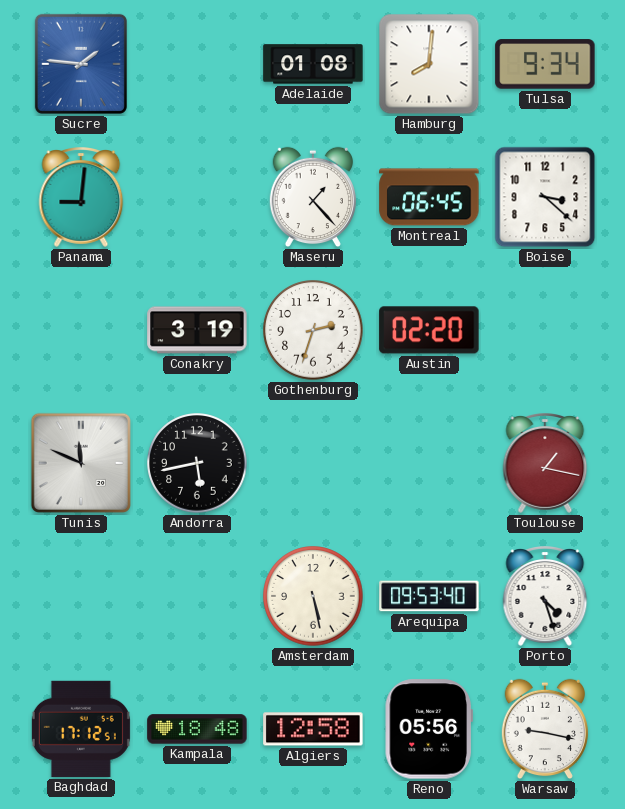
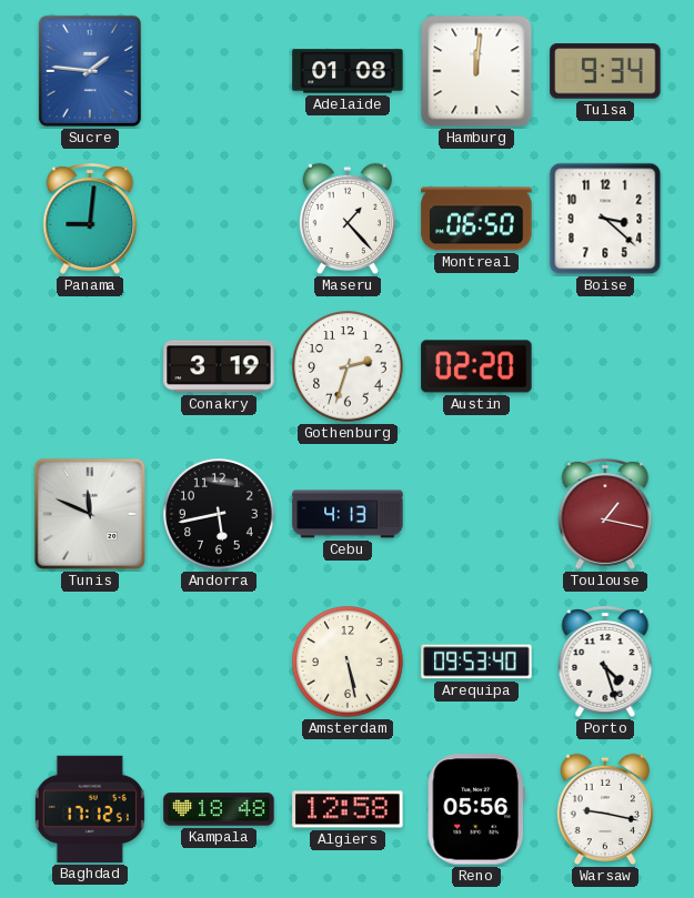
Hamburg: 8:01 -> 12:01 (476, 71)
Montreal: 06:45 -> 06:50 (476, 219)
Cebu: none -> 4:13 (348, 514)
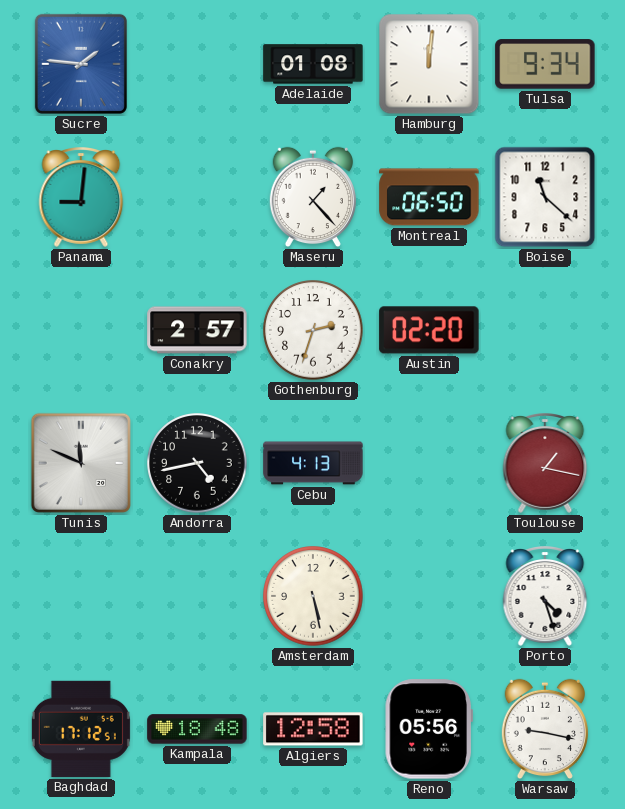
Boise: 3:22 -> 11:22 (545, 197)
Conakry: 3:19 -> 2:57 (197, 330)
Andorra: 5:43 -> 4:43 (197, 463)
Arequipa: 09:53 -> none (476, 662)
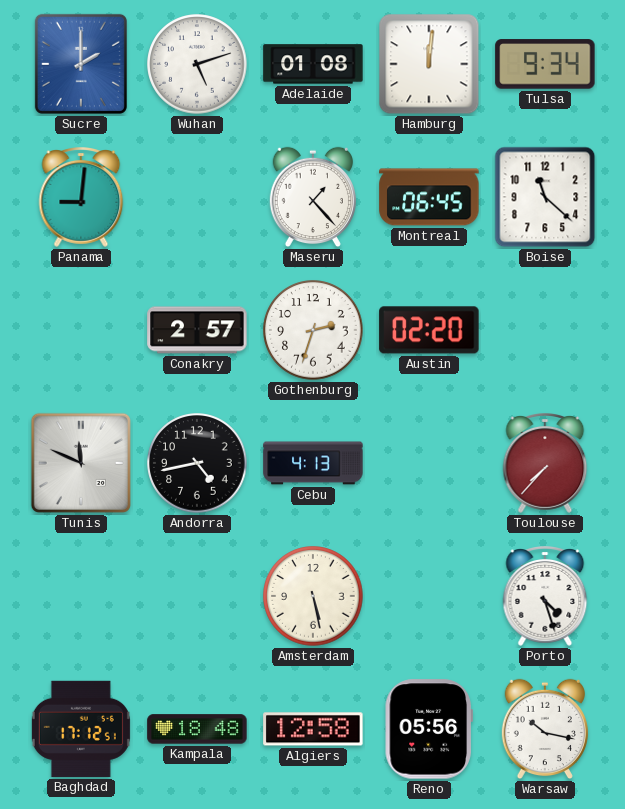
Sucre: 1:46 -> 2:00 (81, 64)
Wuhan: none -> 5:12 (197, 64)
Montreal: 06:50 -> 06:45 (429, 197)
Toulouse: 1:17 -> 7:37 (545, 464)
Warsaw: 9:17 -> 10:17 (545, 729)
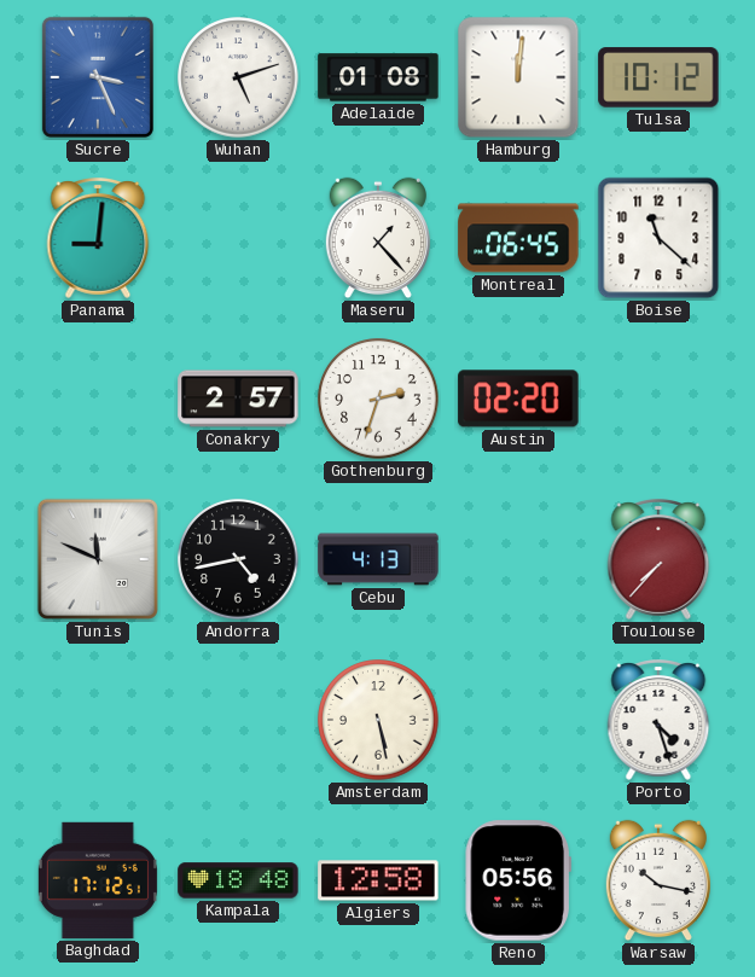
Sucre: 2:00 -> 3:26 (98, 77)
Tulsa: 9:34 -> 10:12 (658, 77)
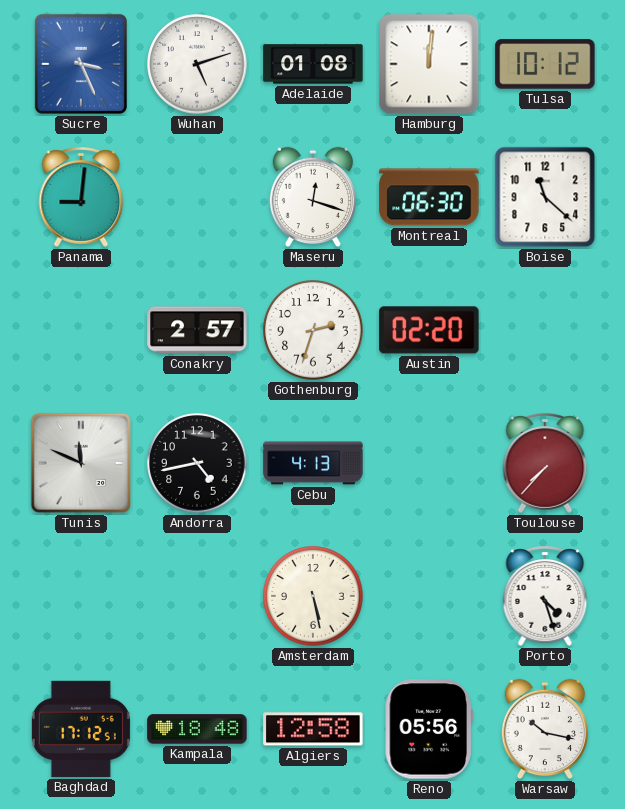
Maseru: 1:23 -> 12:18 (313, 197)
Montreal: 06:45 -> 06:30 (429, 197)
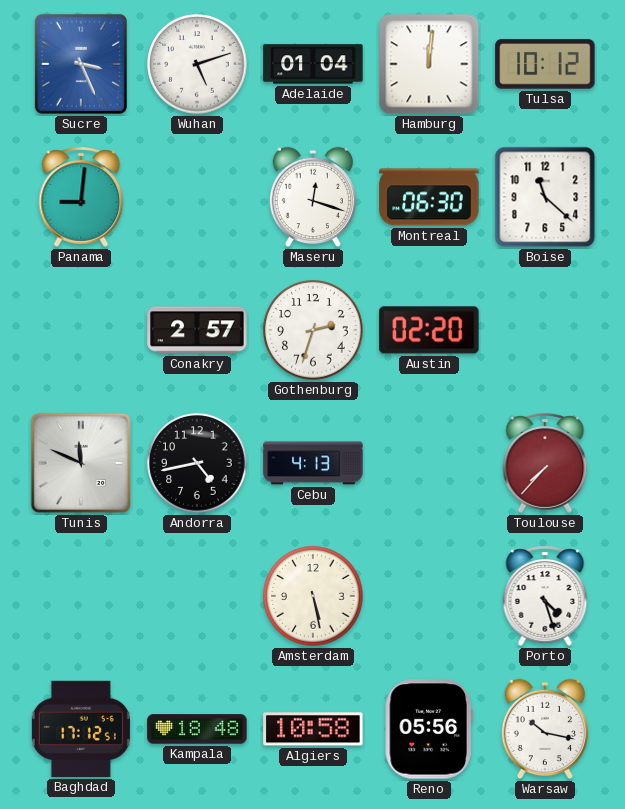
Adelaide: 01:08 -> 01:04 (313, 64)
Algiers: 12:58 -> 10:58 (313, 729)
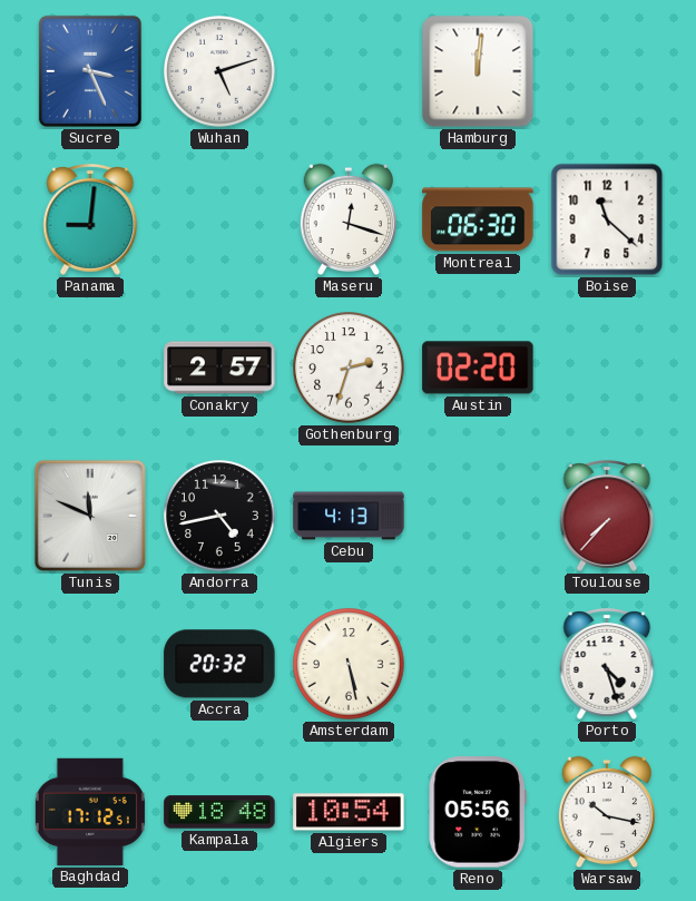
Adelaide: 01:04 -> none (313, 64)
Tulsa: 10:12 -> none (545, 64)
Accra: none -> 20:32 (219, 664)
Algiers: 10:58 -> 10:54 (349, 812)
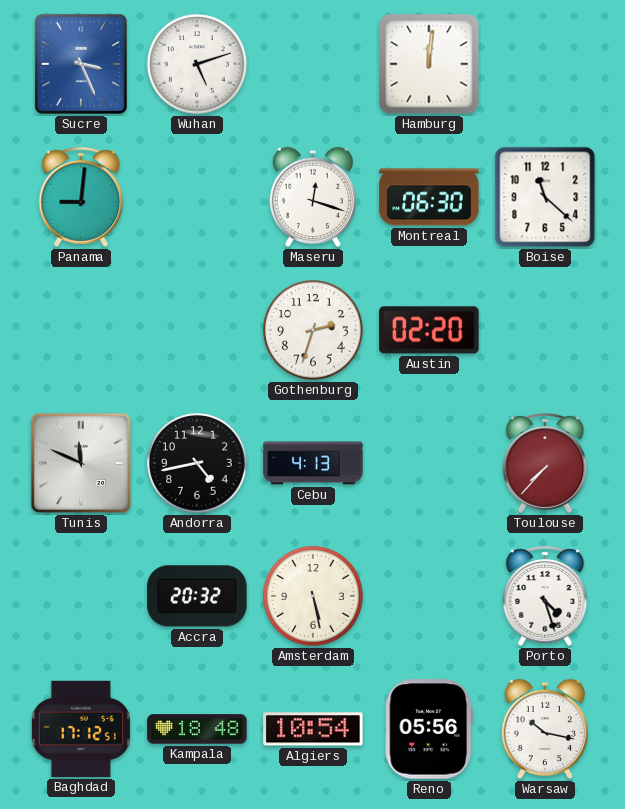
Conakry: 2:57 -> none (219, 368)
